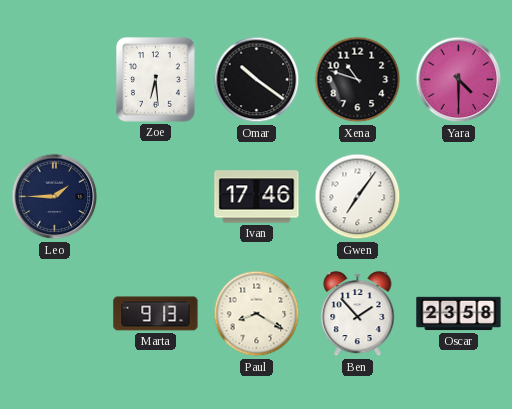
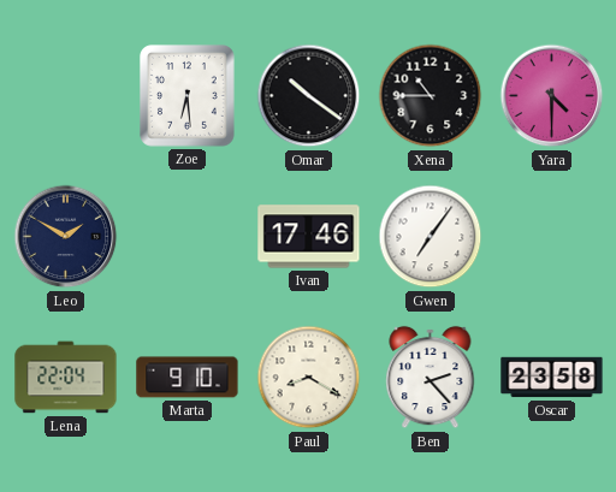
Xena: 10:48 -> 10:45 (431, 96)
Leo: 1:45 -> 1:50 (66, 237)
Lena: none -> 22:04 (66, 378)
Marta: 9:13 -> 9:10 (188, 378)
Ben: 1:53 -> 2:23 (431, 378)
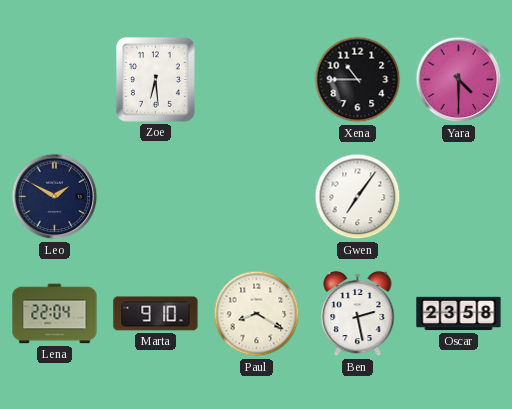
Omar: 10:21 -> none (309, 96)
Ivan: 17:46 -> none (309, 237)
Ben: 2:23 -> 2:28 (358, 314)
